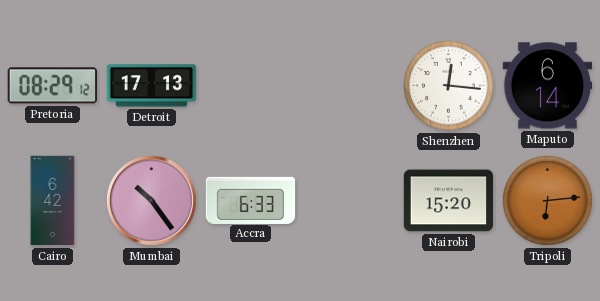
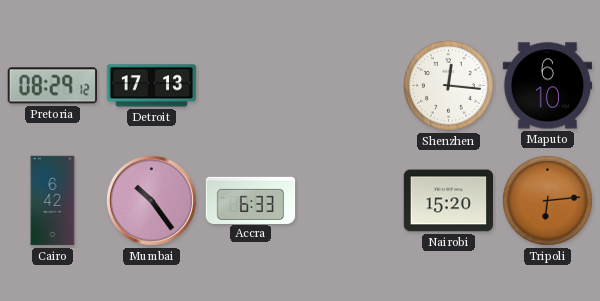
Maputo: 6:14 -> 6:10 (548, 86)
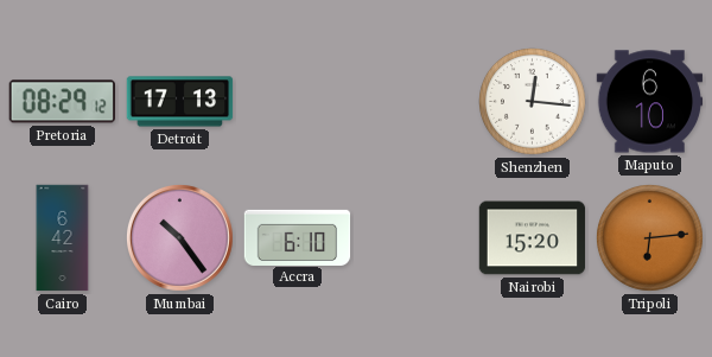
Accra: 6:33 -> 6:10 (298, 237)
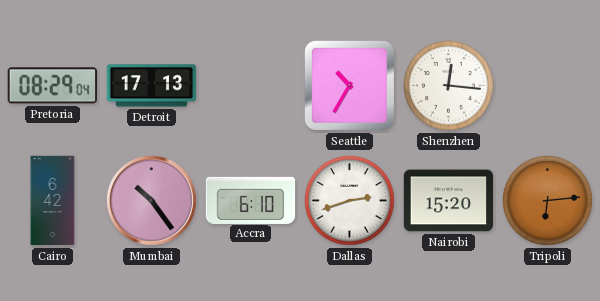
Pretoria: 08:29:12 -> 08:29:04 (52, 86)
Seattle: none -> 10:35 (349, 85)
Maputo: 6:10 -> none (650, 102)
Dallas: none -> 2:42 (350, 201)
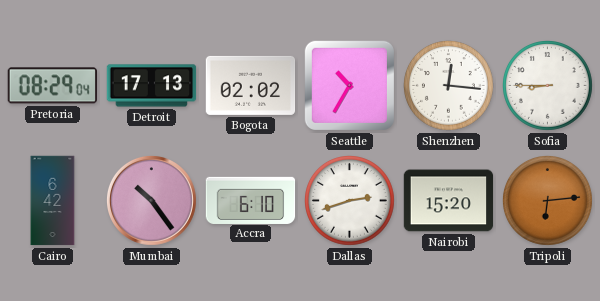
Bogota: none -> 02:02 (251, 85)
Sofia: none -> 8:45 (548, 86)
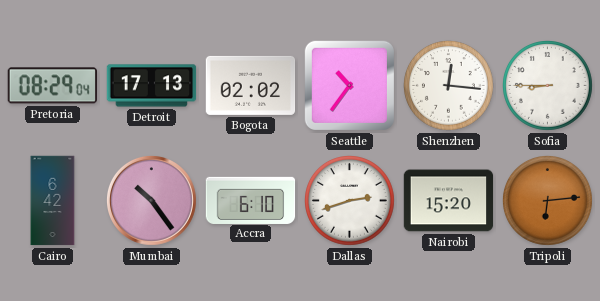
Seattle: 10:35 -> 10:36 (349, 85)
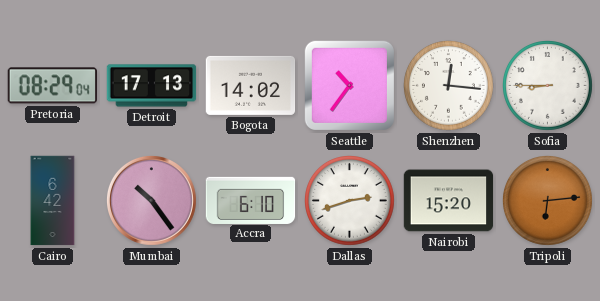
Bogota: 02:02 -> 14:02 (251, 85)
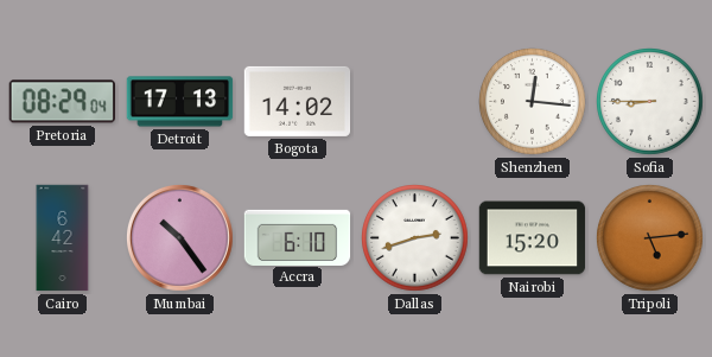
Seattle: 10:36 -> none (349, 85)
Tripoli: 6:14 -> 5:14 (650, 238)
